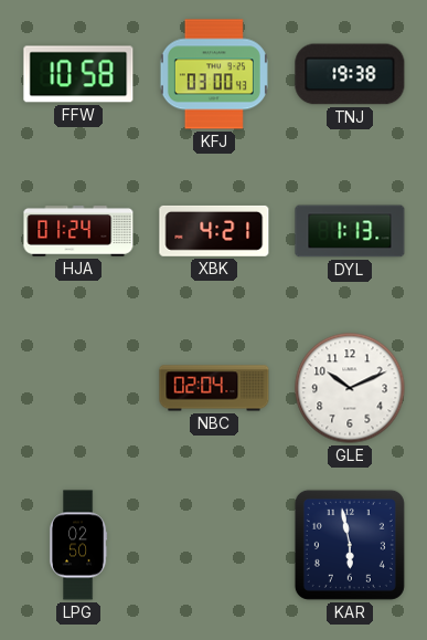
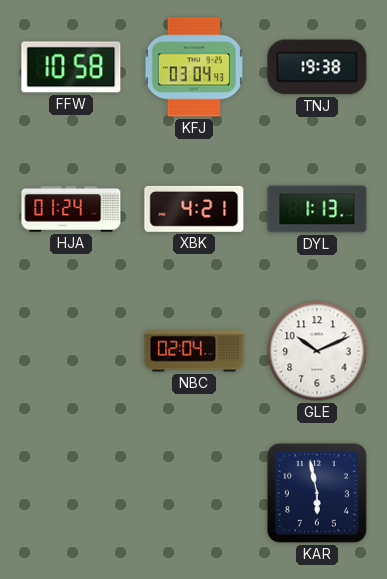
KFJ: 03:00 -> 03:04 (194, 67)
LPG: 02:50 -> none (78, 545)
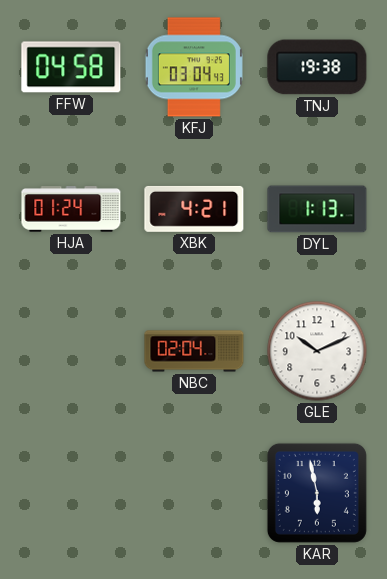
FFW: 10:58 -> 04:58 (71, 67)
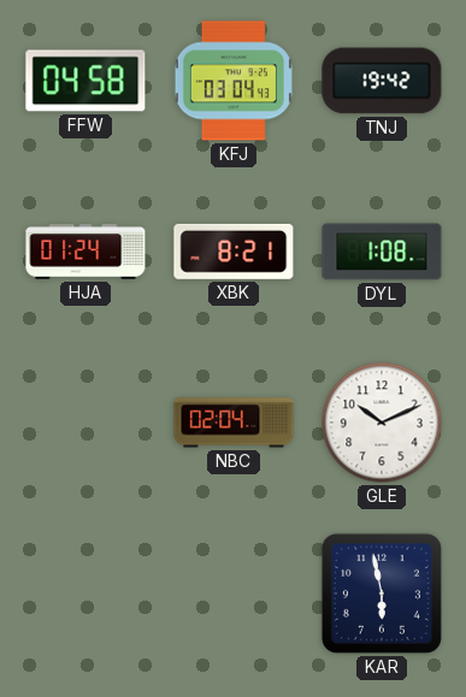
TNJ: 19:38 -> 19:42 (382, 81)
XBK: 4:21 -> 8:21 (234, 252)
DYL: 1:13 -> 1:08 (382, 252)
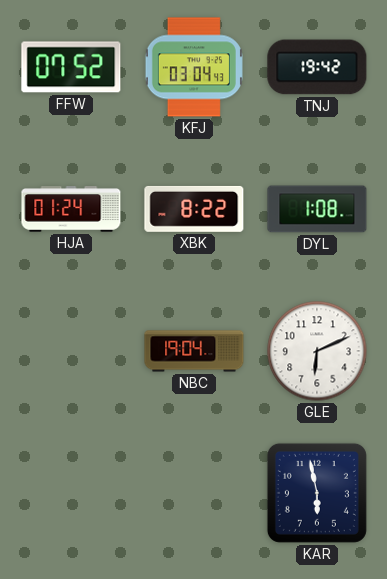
FFW: 04:58 -> 07:52 (71, 67)
XBK: 8:21 -> 8:22 (194, 209)
NBC: 02:04 -> 19:04 (194, 351)
GLE: 10:11 -> 6:11 (317, 351)
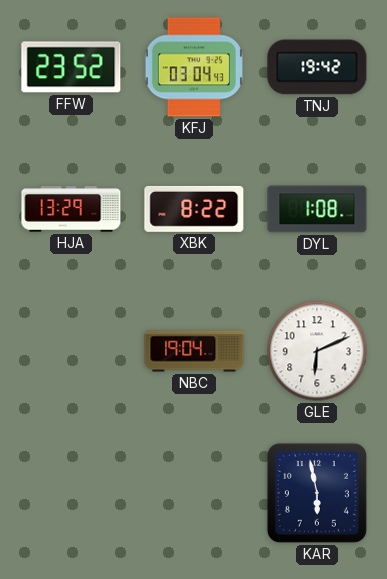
FFW: 07:52 -> 23:52 (71, 67)
HJA: 01:24 -> 13:29 (71, 209)
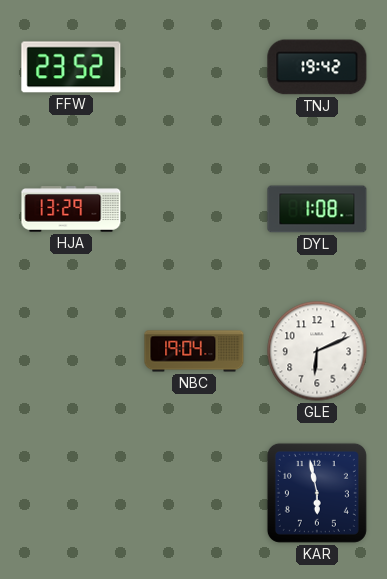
KFJ: 03:04 -> none (194, 67)
XBK: 8:22 -> none (194, 209)
